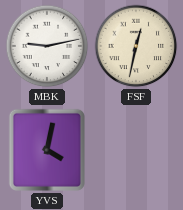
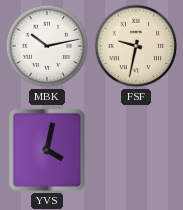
MBK: 9:13 -> 10:13 (47, 46)
FSF: 12:32 -> 9:32 (136, 46)
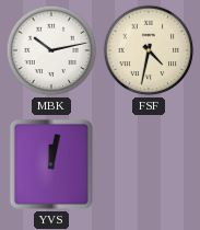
FSF: 9:32 -> 4:32 (149, 50)
YVS: 4:02 -> 12:02 (51, 164)
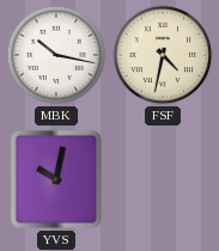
MBK: 10:13 -> 10:17 (56, 55)
YVS: 12:02 -> 10:02 (56, 179)
